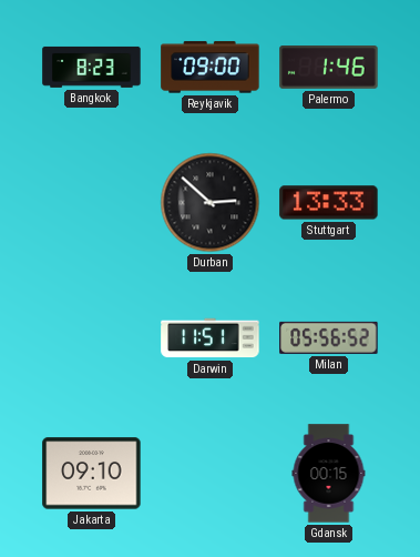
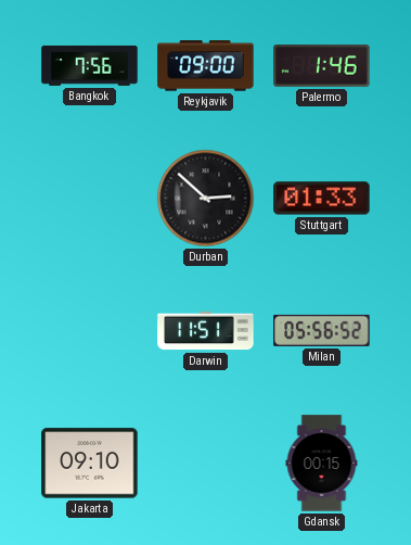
Bangkok: 8:23 -> 7:56 (90, 65)
Stuttgart: 13:33 -> 01:33 (322, 199)
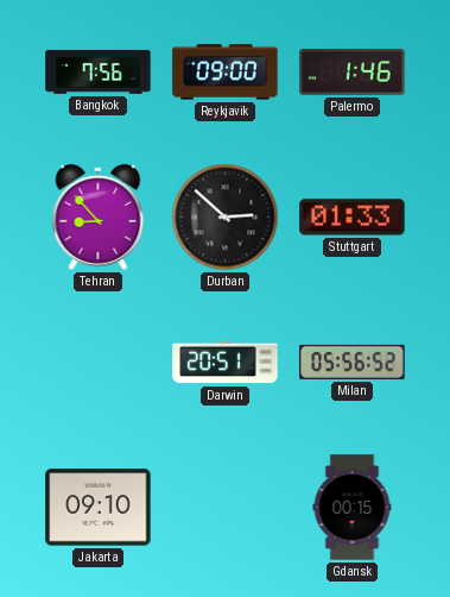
Tehran: none -> 8:53 (99, 216)
Darwin: 11:51 -> 20:51 (226, 363)
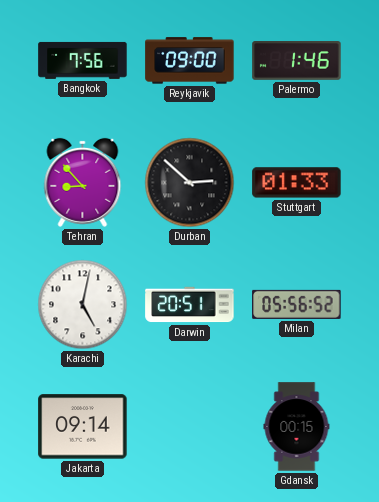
Karachi: none -> 5:02 (83, 305)
Jakarta: 09:10 -> 09:14 (83, 427)
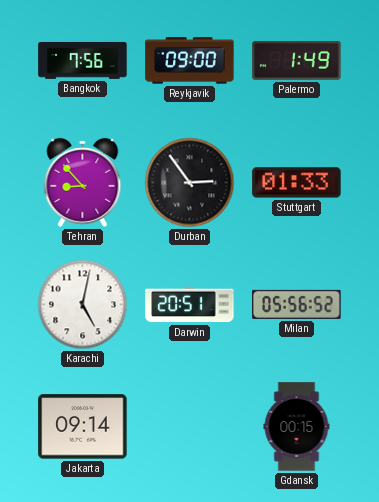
Palermo: 1:46 -> 1:49 (297, 61)
Durban: 2:52 -> 2:54 (190, 183)
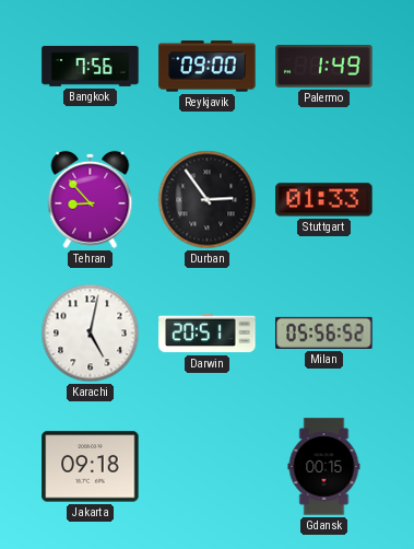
Jakarta: 09:14 -> 09:18 (91, 467)
